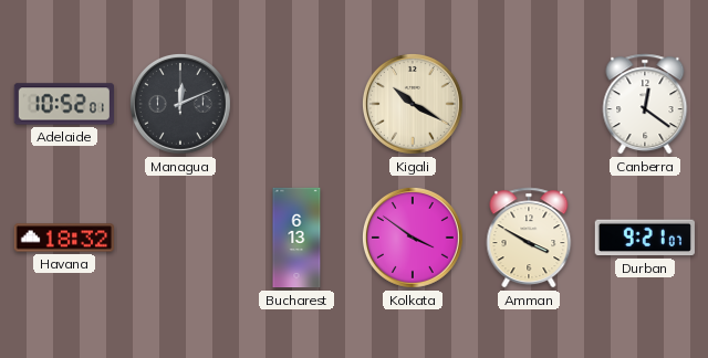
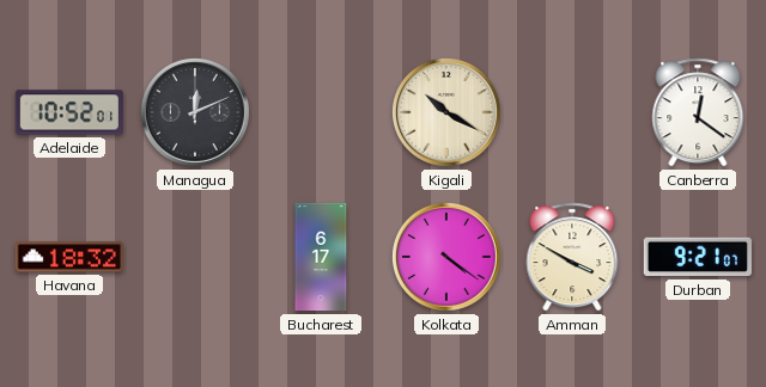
Bucharest: 6:13 -> 6:17 (321, 257)
Kolkata: 3:51 -> 4:21 (446, 257)
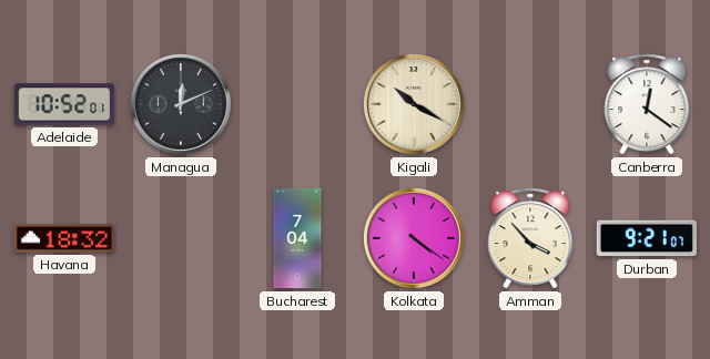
Bucharest: 6:17 -> 7:04 (297, 238)
Amman: 3:50 -> 3:53 (530, 238)
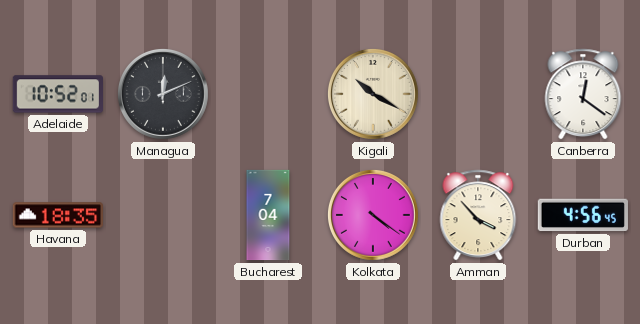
Havana: 18:32 -> 18:35 (57, 215)
Durban: 9:21 -> 4:56 (583, 215)
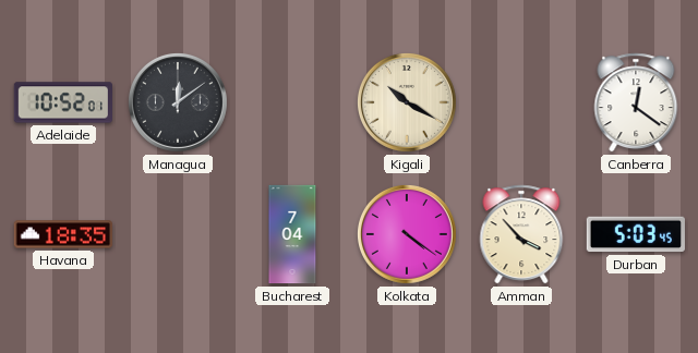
Managua: 12:11 -> 12:09 (178, 102)
Durban: 4:56 -> 5:03 (636, 234)
